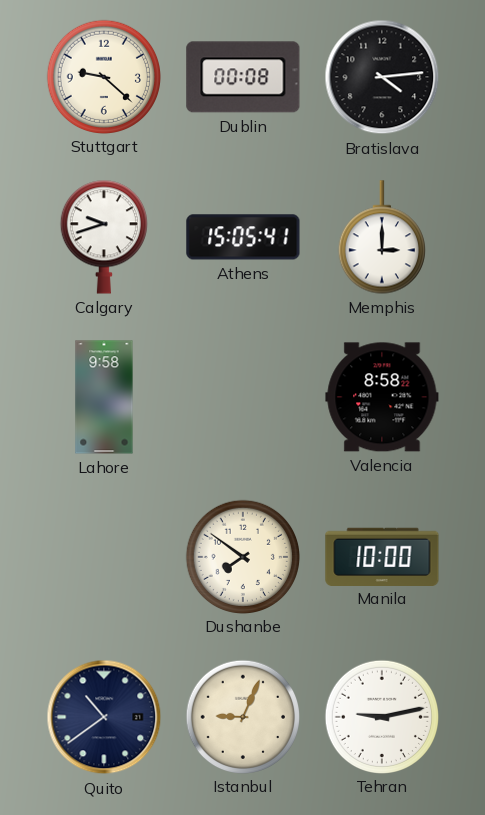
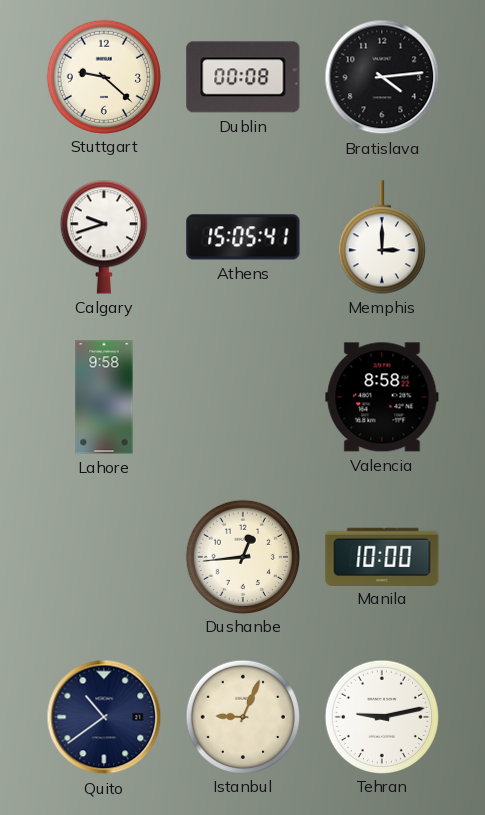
Dushanbe: 7:51 -> 12:44 (242, 556)
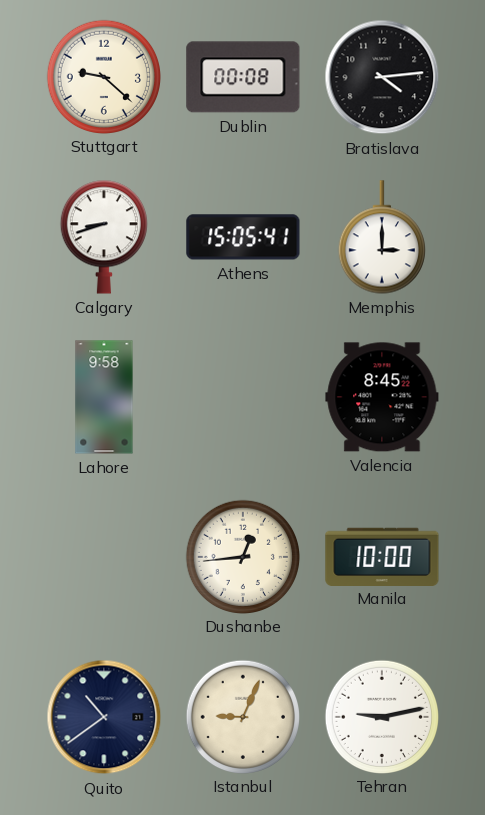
Calgary: 9:42 -> 8:42 (104, 237)
Valencia: 8:58 -> 8:45 (382, 397)
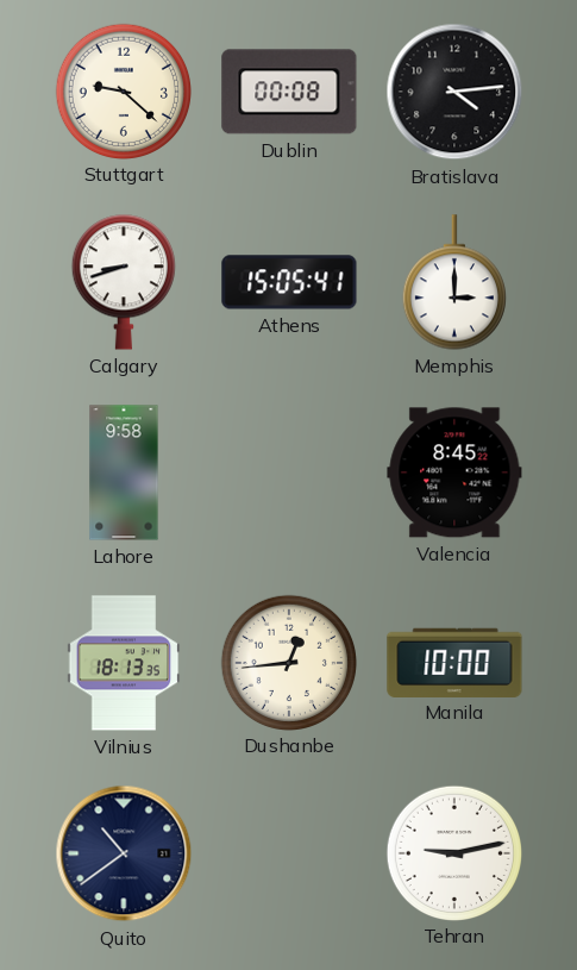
Vilnius: none -> 18:13 (124, 663)
Istanbul: 9:04 -> none (242, 716)
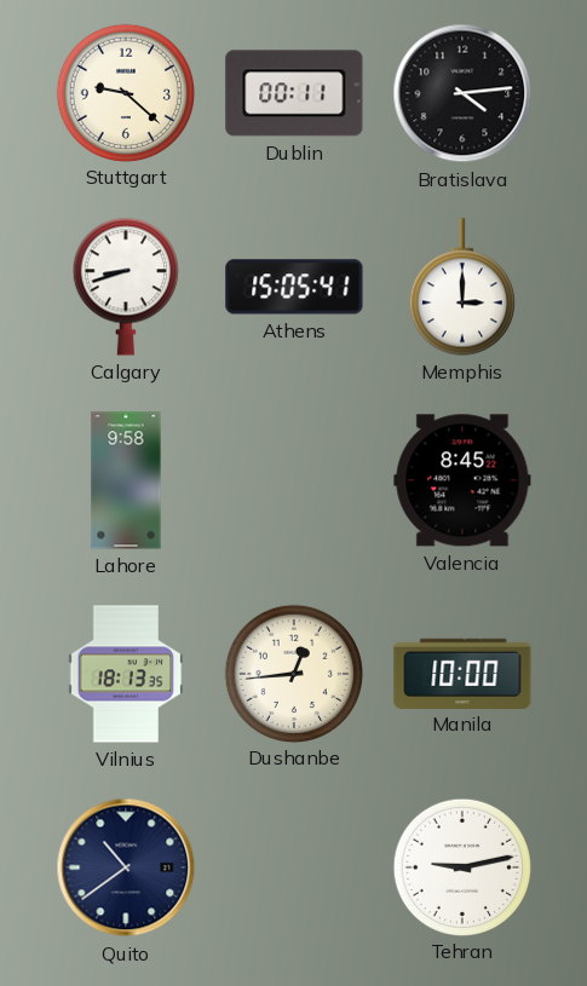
Dublin: 00:08 -> 00:11 (294, 93)
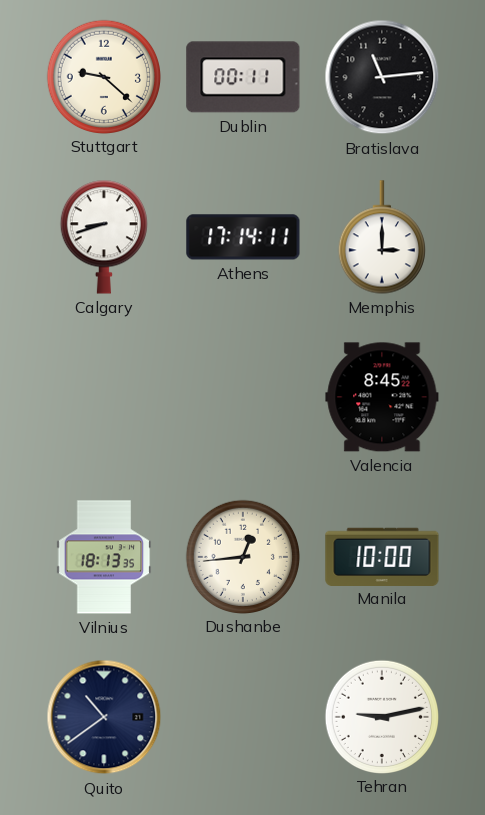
Bratislava: 4:14 -> 11:14 (382, 77)
Athens: 15:05 -> 17:14 (243, 237)
Lahore: 9:58 -> none (126, 480)
